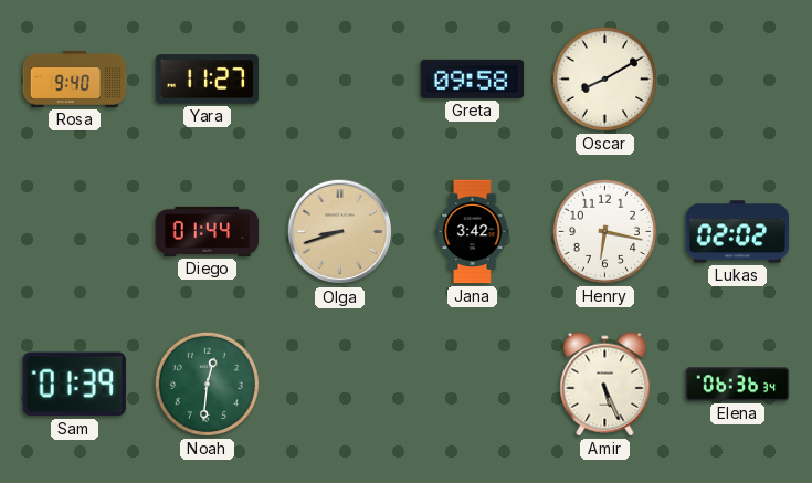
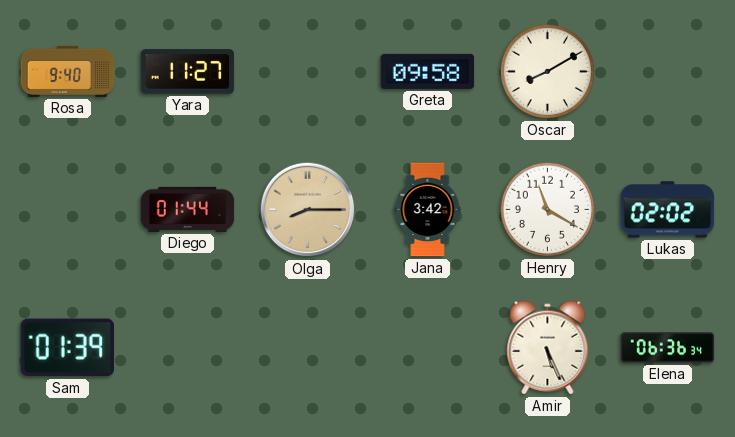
Olga: 8:42 -> 8:15 (308, 210)
Henry: 6:17 -> 11:20 (547, 209)
Noah: 12:31 -> none (207, 384)
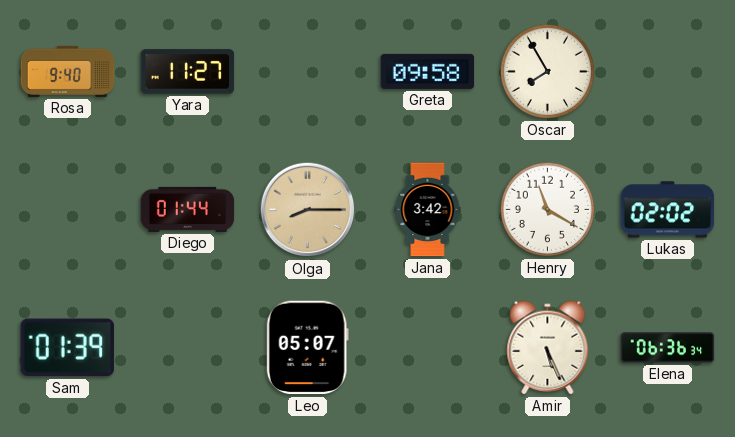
Oscar: 8:10 -> 7:55 (547, 71)
Leo: none -> 05:07 (307, 348)
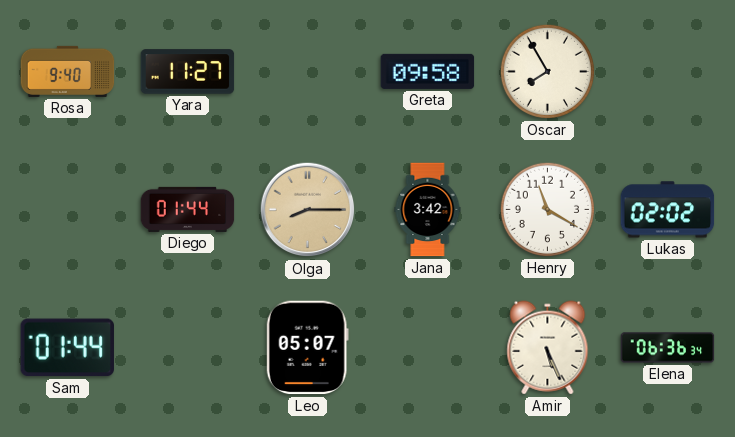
Sam: 01:39 -> 01:44 (67, 348)
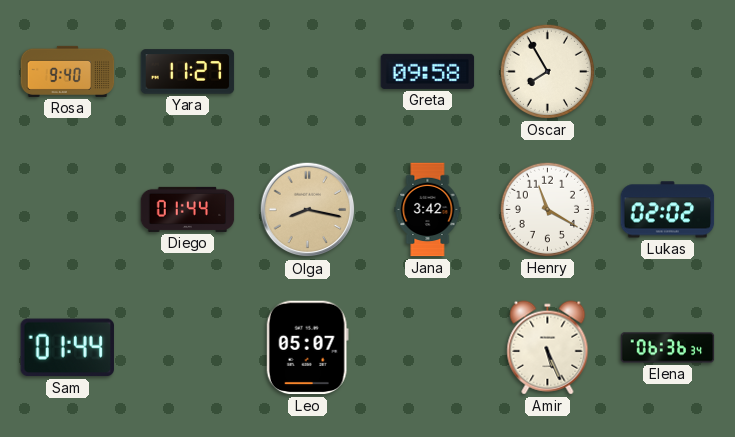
Olga: 8:15 -> 8:17 (308, 210)
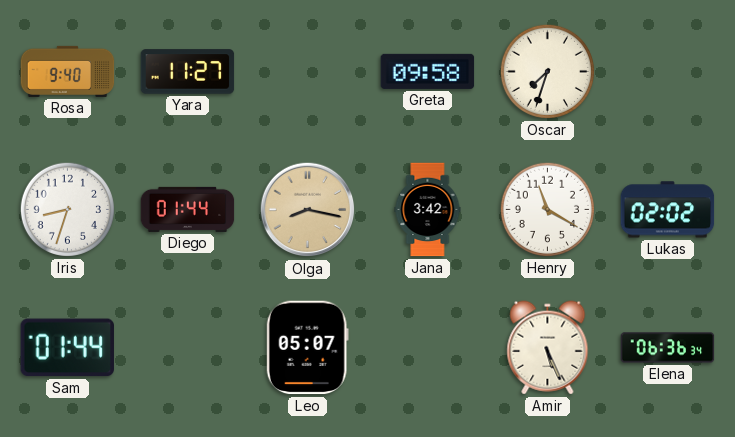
Oscar: 7:55 -> 7:33 (547, 71)
Iris: none -> 8:33 (67, 209)
